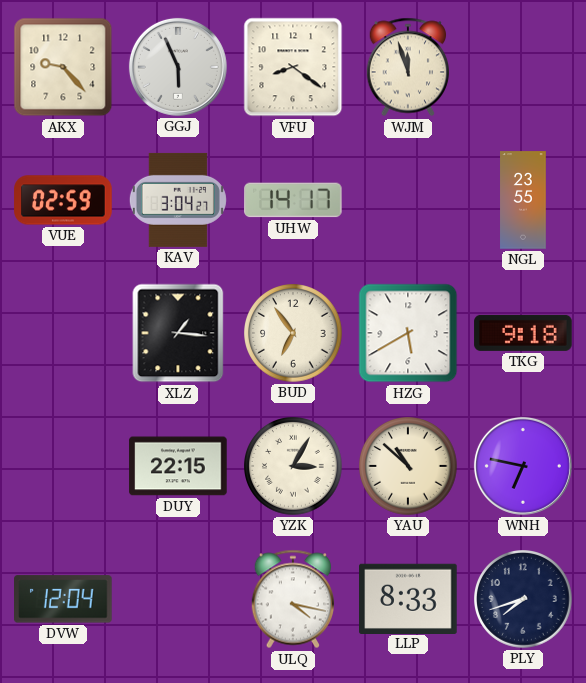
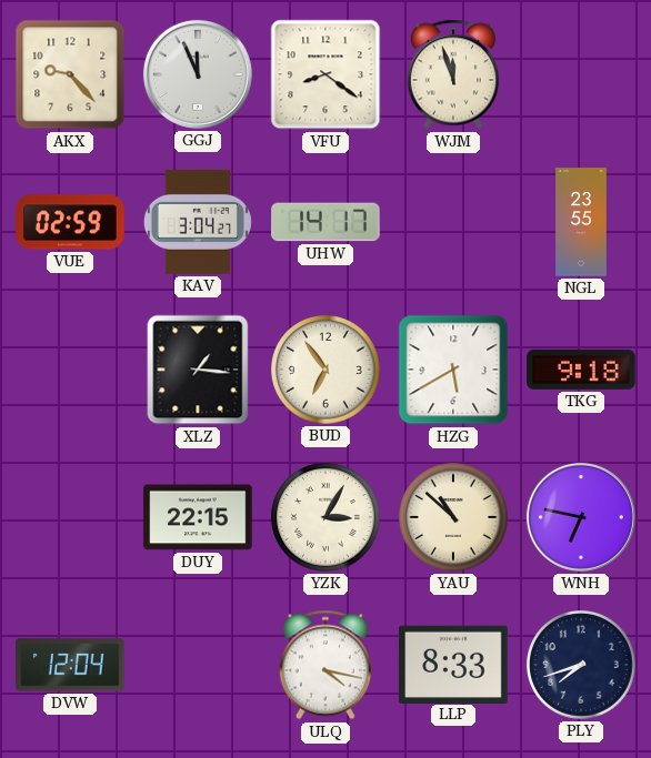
GGJ: 5:56 -> 11:56 (198, 74)
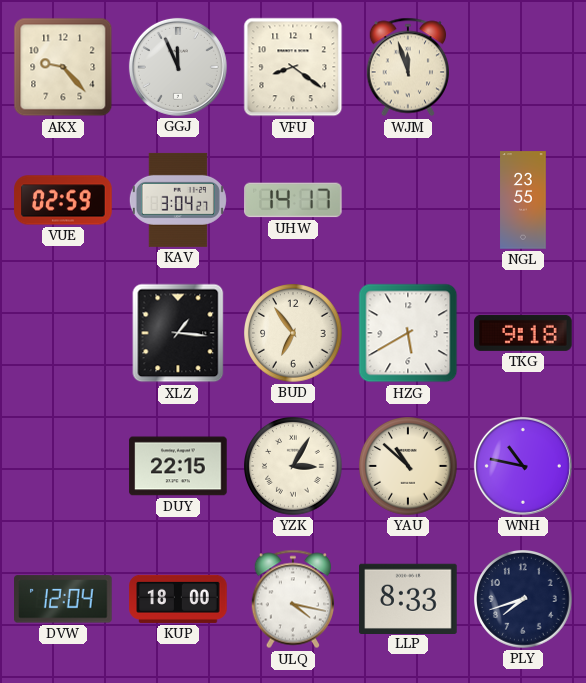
WNH: 6:47 -> 10:47 (523, 466)
KUP: none -> 18:00 (178, 599)
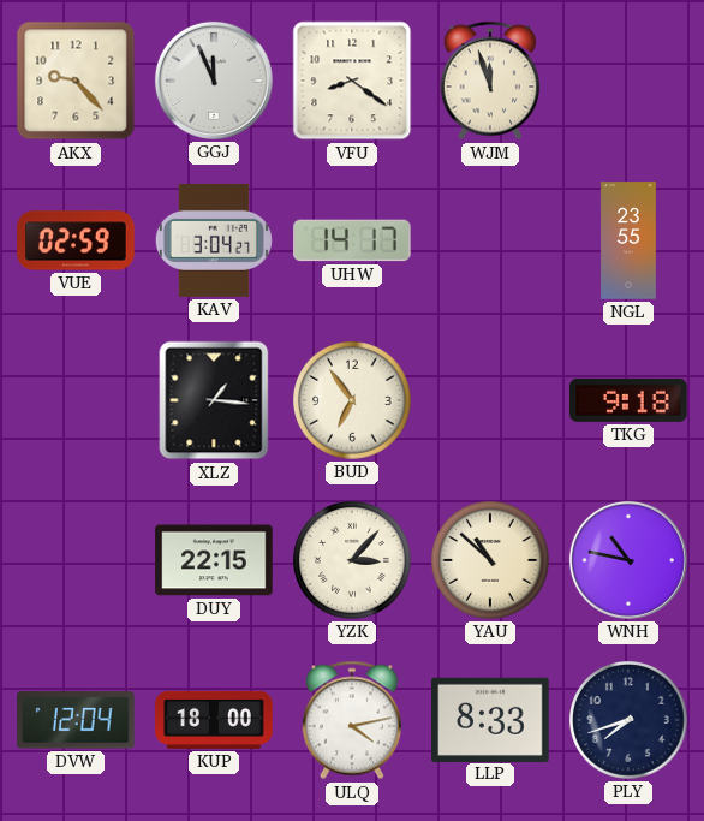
HZG: 5:40 -> none (408, 333)
YZK: 3:05 -> 3:07 (353, 561)
ULQ: 4:17 -> 4:13 (352, 720)
